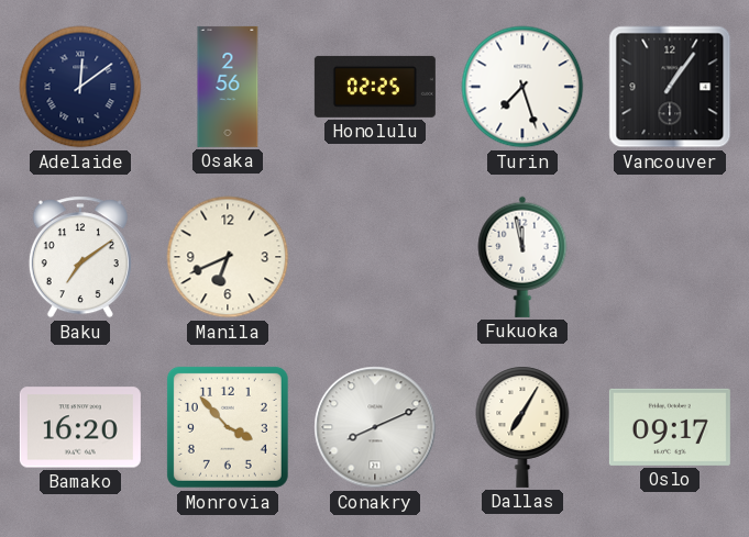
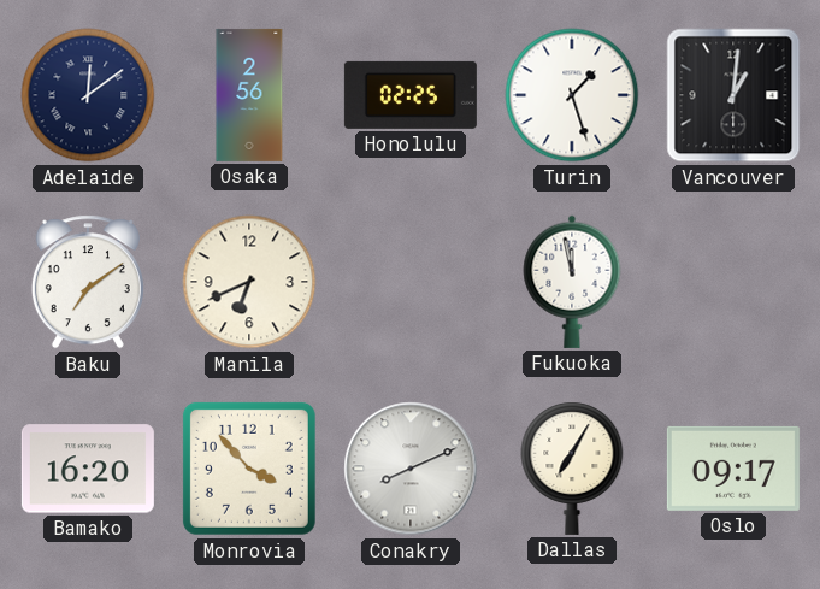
Turin: 7:27 -> 1:27 (572, 95)
Vancouver: 1:06 -> 1:01 (733, 95)
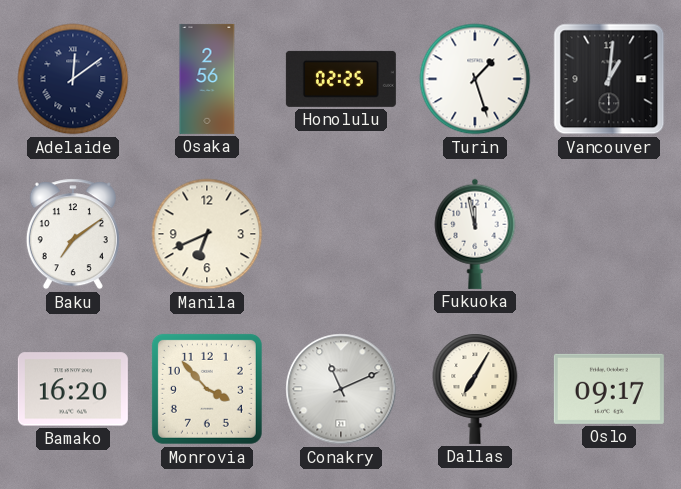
Conakry: 8:11 -> 11:11 (341, 389)
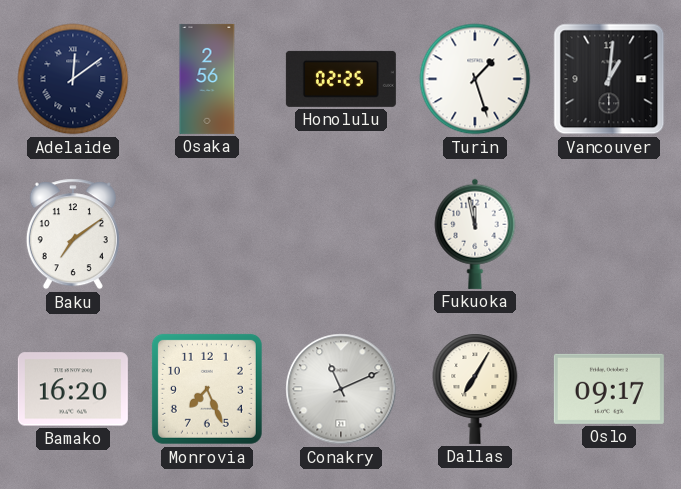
Manila: 6:41 -> none (207, 234)
Monrovia: 3:53 -> 7:26 (207, 389)
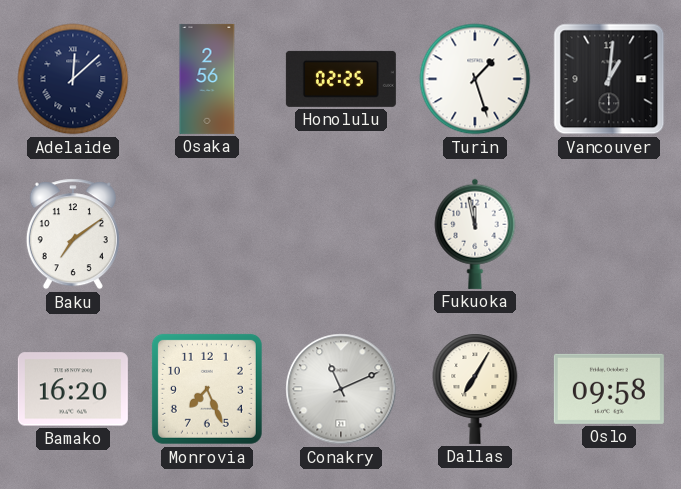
Adelaide: 12:09 -> 12:08 (73, 79)
Oslo: 09:17 -> 09:58 (609, 389)
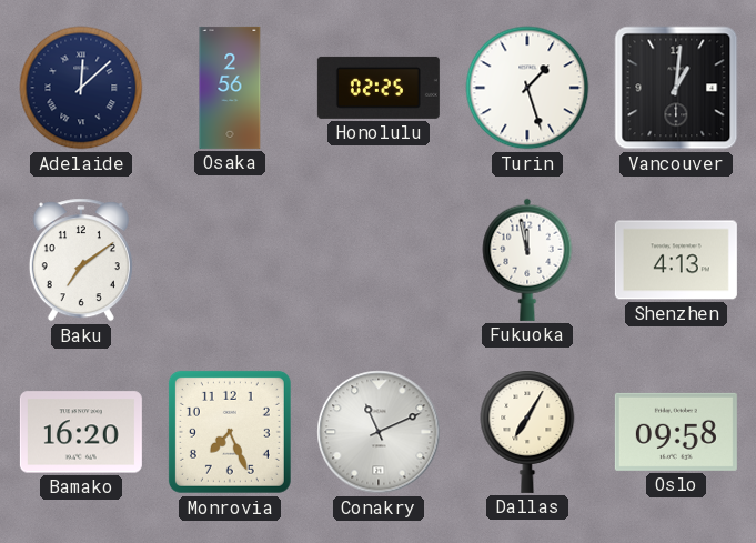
Shenzhen: none -> 4:13 (676, 260)
